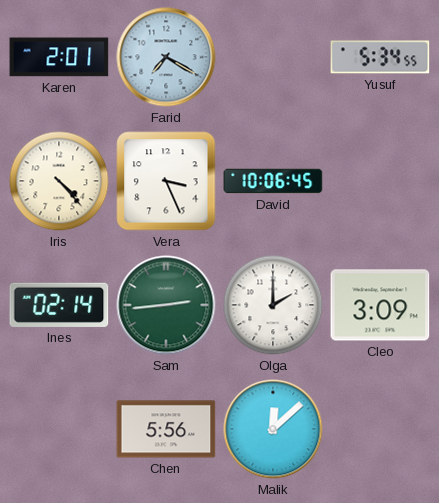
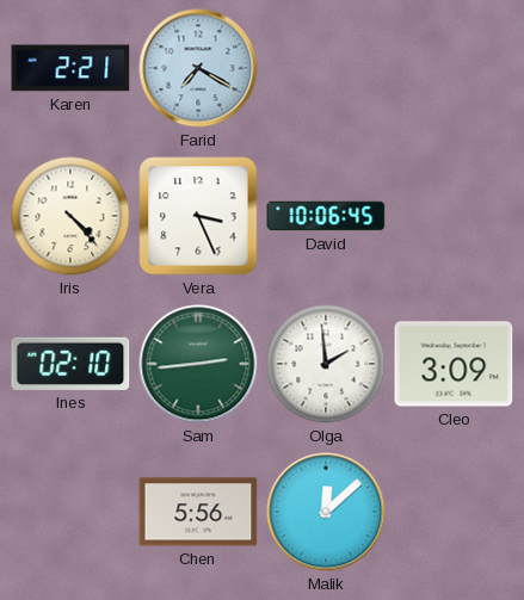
Karen: 2:01 -> 2:21 (70, 68)
Yusuf: 5:34 -> none (380, 57)
Ines: 02:14 -> 02:10 (70, 364)
Olga: 2:00 -> 1:59 (326, 364)
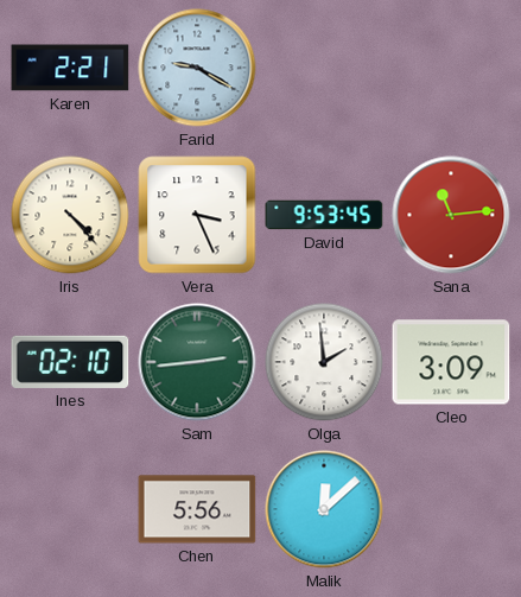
Farid: 7:20 -> 9:20 (197, 68)
David: 10:06 -> 9:53 (324, 215)
Sana: none -> 11:14 (451, 215)
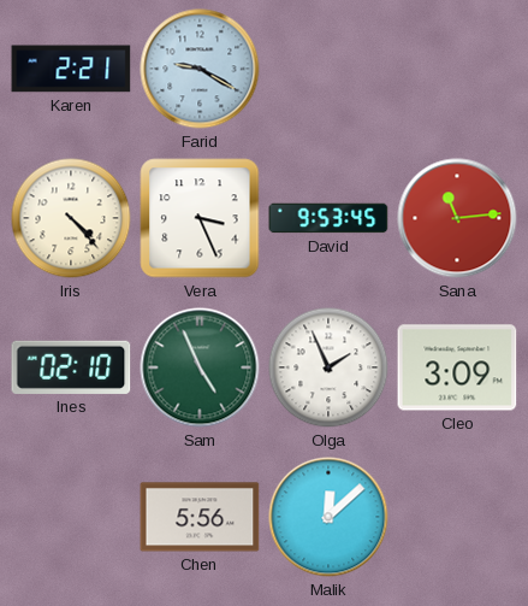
Sam: 2:44 -> 4:56 (200, 367)
Olga: 1:59 -> 1:56 (328, 367)
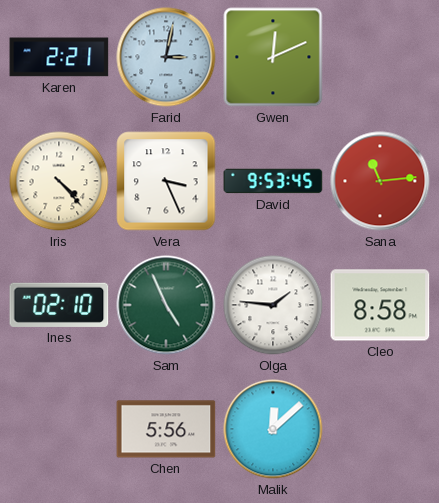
Farid: 9:20 -> 3:02 (166, 57)
Gwen: none -> 12:11 (273, 57)
Olga: 1:56 -> 1:46 (273, 305)
Cleo: 3:09 -> 8:58 (380, 305)
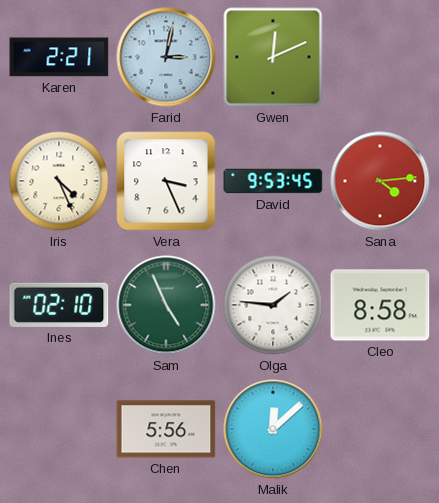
Iris: 4:23 -> 4:26 (59, 181)
Sana: 11:14 -> 4:14 (380, 181)
